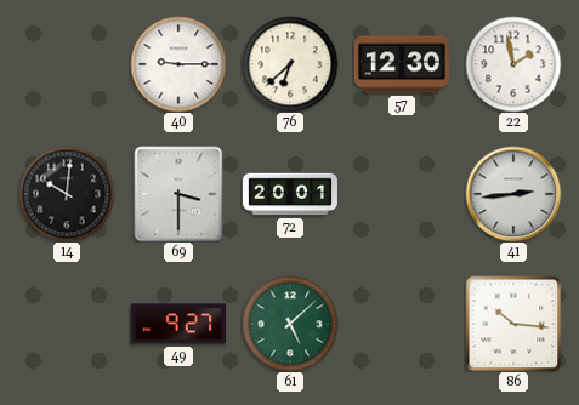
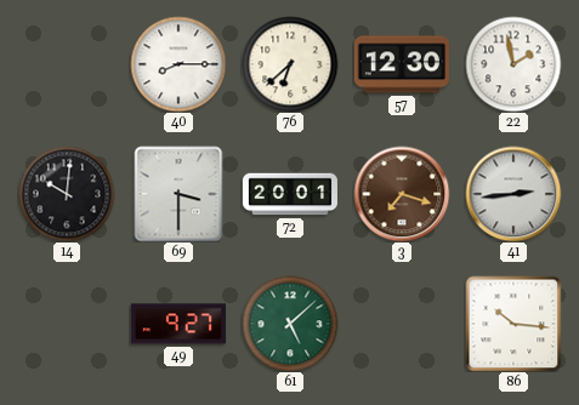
40: 9:15 -> 8:15 (178, 64)
3: none -> 7:18 (402, 194)
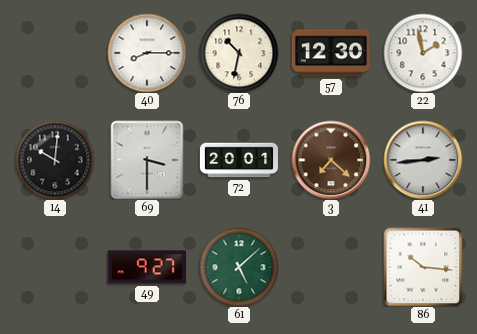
76: 6:38 -> 10:32 (239, 53)
3: 7:18 -> 7:22 (331, 160)
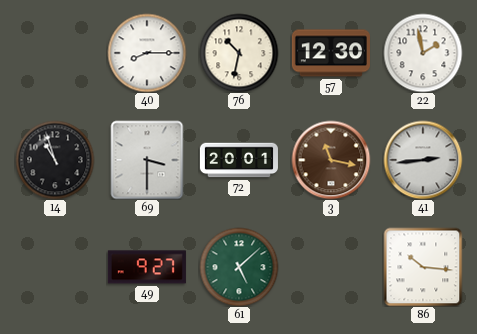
14: 10:01 -> 10:57 (55, 160)
3: 7:22 -> 11:17 (331, 160)
